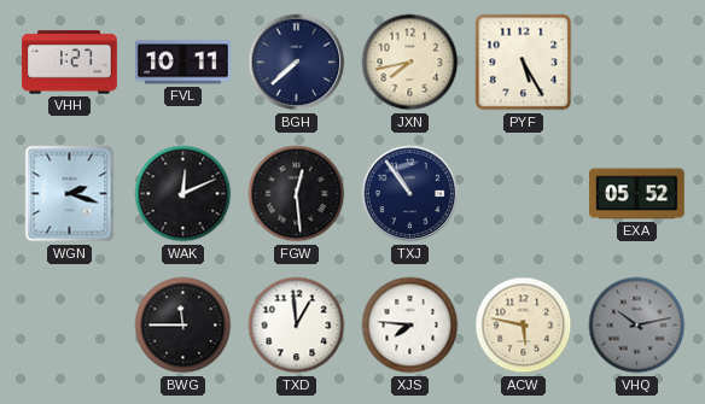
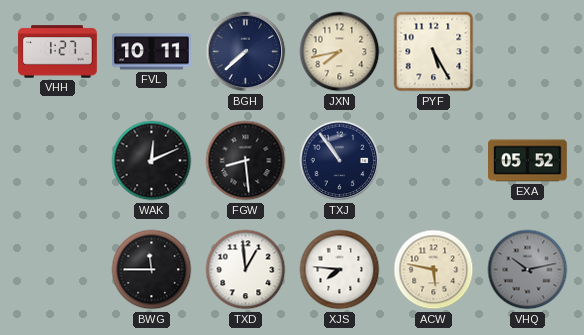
WGN: 2:18 -> none (70, 194)
FGW: 12:29 -> 8:29 (246, 161)
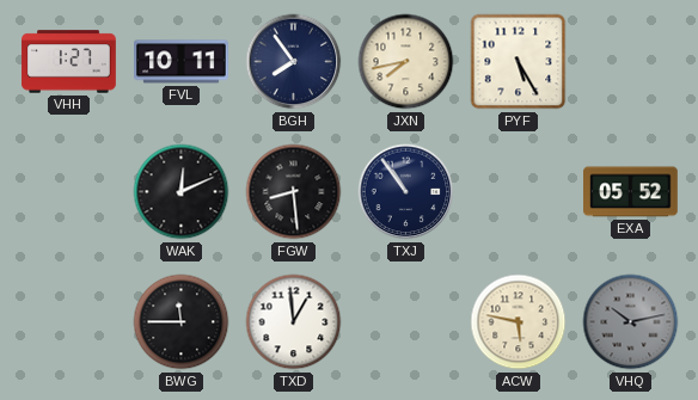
BGH: 7:38 -> 7:54 (294, 62)
XJS: 7:46 -> none (340, 270)
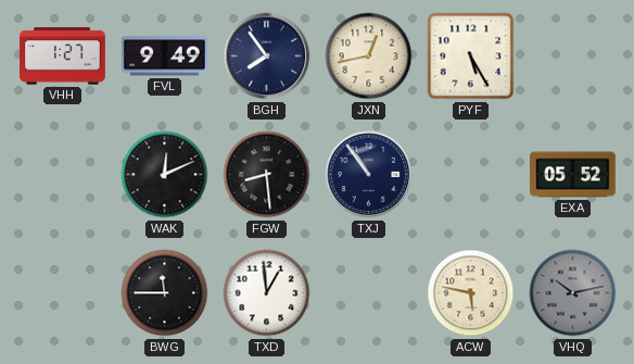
FVL: 10:11 -> 9:49 (165, 57)
JXN: 7:43 -> 12:43 (369, 57)
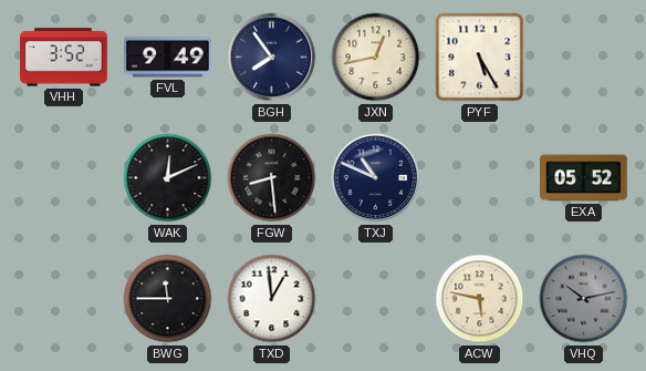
VHH: 1:27 -> 3:52 (64, 58)
TXJ: 10:54 -> 10:49 (376, 178)
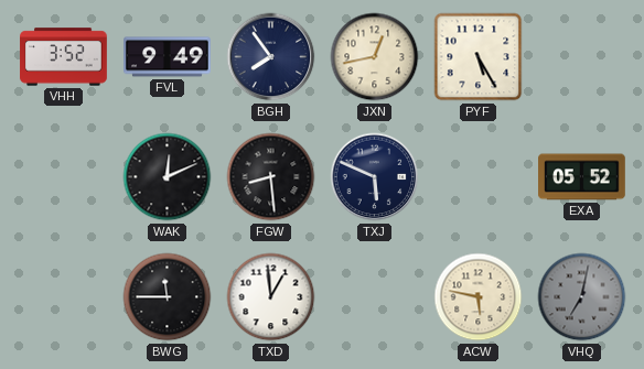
TXJ: 10:49 -> 5:49 (375, 177)
VHQ: 10:13 -> 7:02 (582, 297)
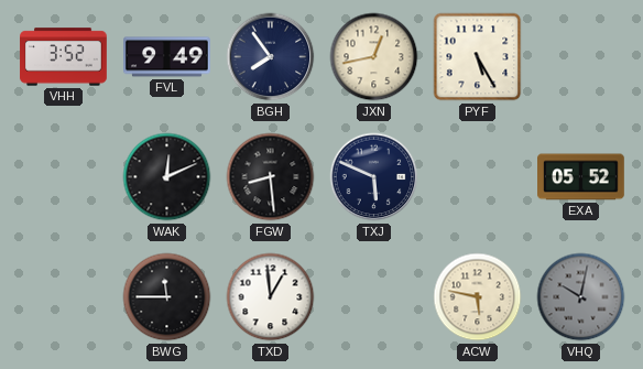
VHQ: 7:02 -> 10:02 (581, 297)
